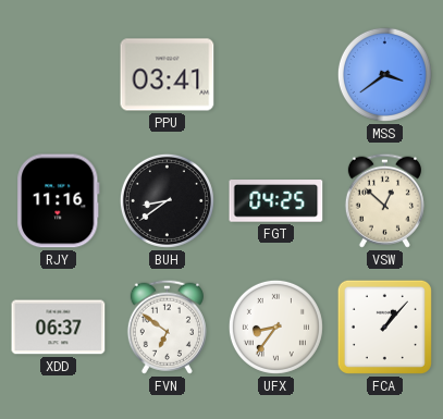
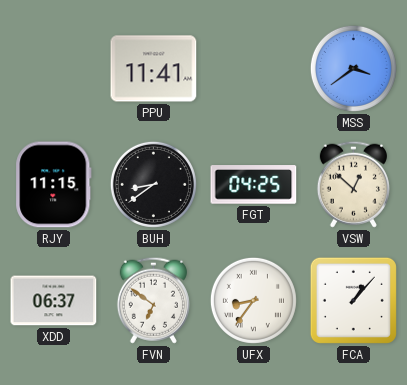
PPU: 03:41 -> 11:41 (154, 69)
RJY: 11:16 -> 11:15 (54, 185)
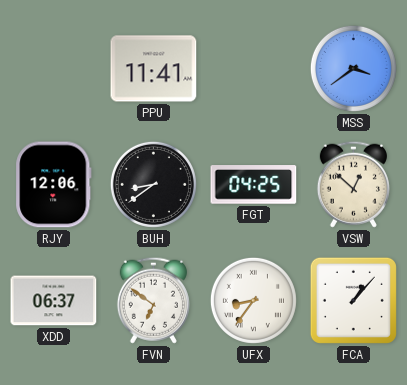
RJY: 11:15 -> 12:06 (54, 185)
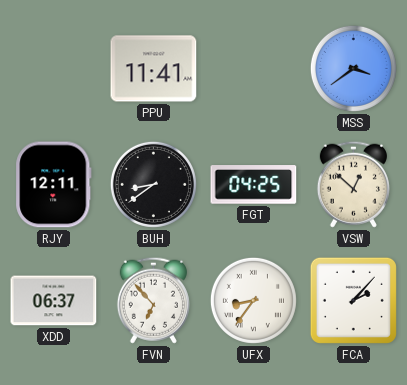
RJY: 12:06 -> 12:11 (54, 185)
FVN: 6:51 -> 6:53 (153, 300)
FCA: 1:07 -> 2:07 (353, 300)
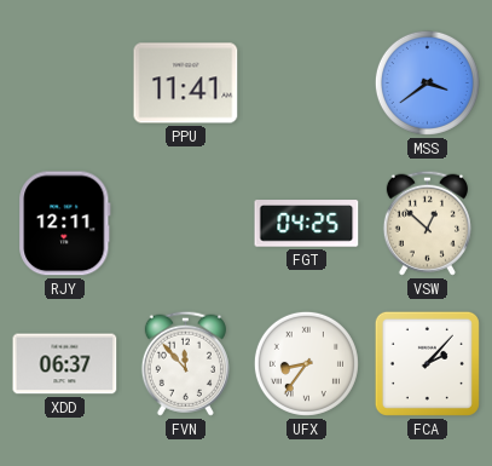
BUH: 8:39 -> none (153, 184)
FVN: 6:53 -> 11:53 (185, 363)
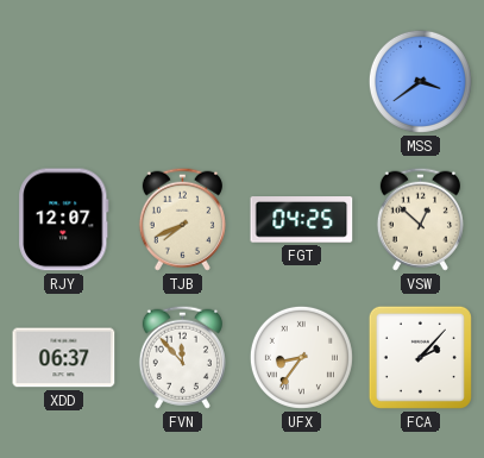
PPU: 11:41 -> none (186, 84)
RJY: 12:11 -> 12:07 (64, 220)
TJB: none -> 7:41 (182, 219)
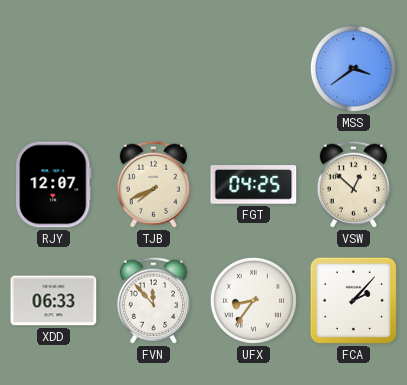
XDD: 06:37 -> 06:33 (54, 301)
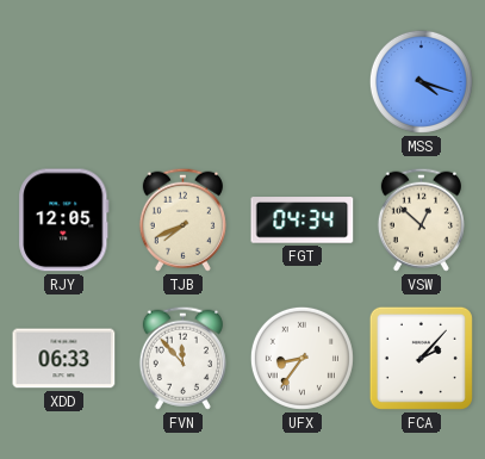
MSS: 3:39 -> 4:18 (421, 81)
RJY: 12:07 -> 12:05 (64, 221)
FGT: 04:25 -> 04:34 (303, 221)
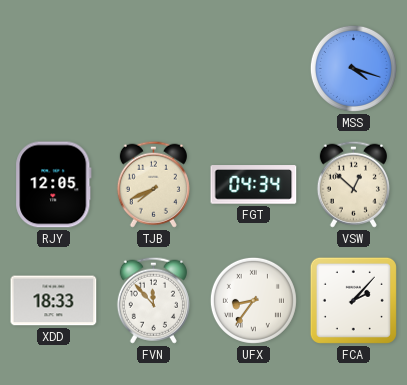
XDD: 06:33 -> 18:33 (54, 301)
